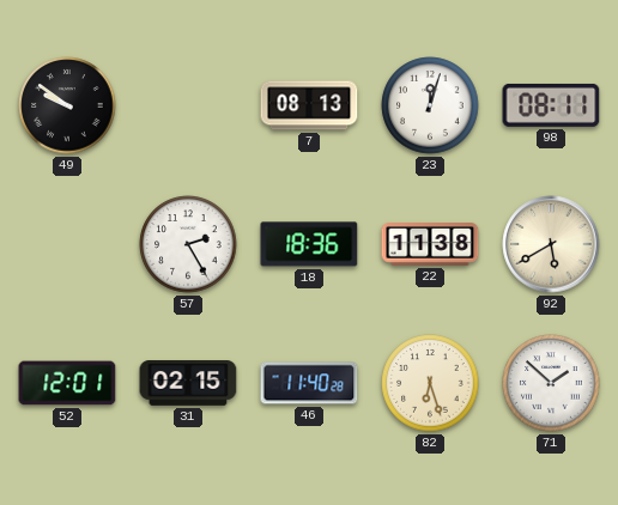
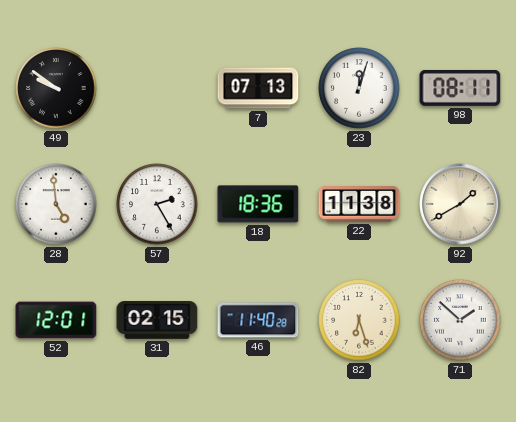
7: 08:13 -> 07:13 (258, 88)
28: none -> 4:59 (56, 204)
92: 5:40 -> 1:40 (460, 204)
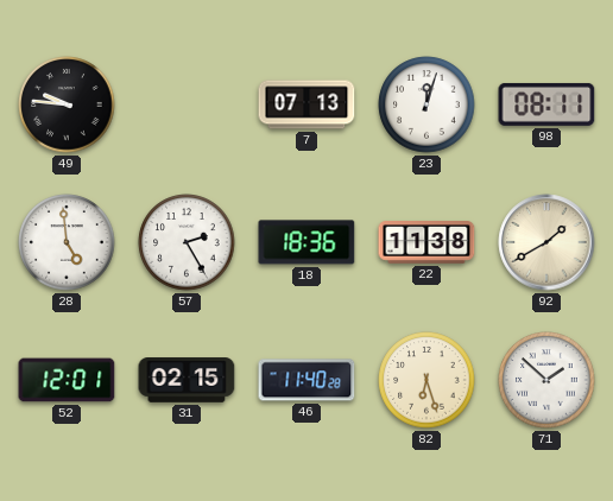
49: 9:51 -> 9:46 (67, 104)
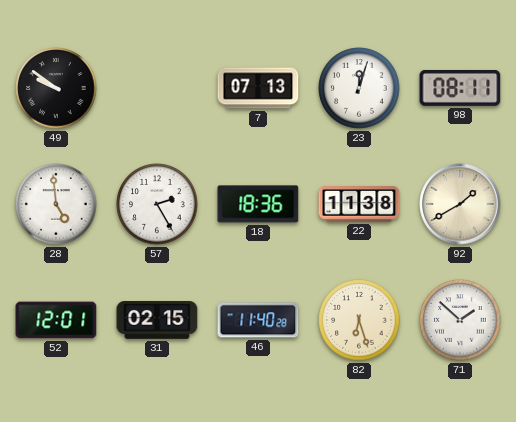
49: 9:46 -> 9:51 (56, 88)
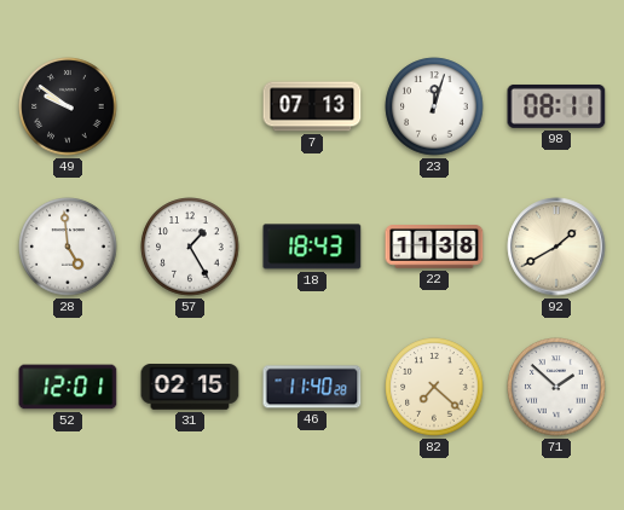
57: 2:25 -> 1:25 (190, 247)
18: 18:36 -> 18:43 (312, 247)
82: 6:27 -> 7:22 (434, 387)
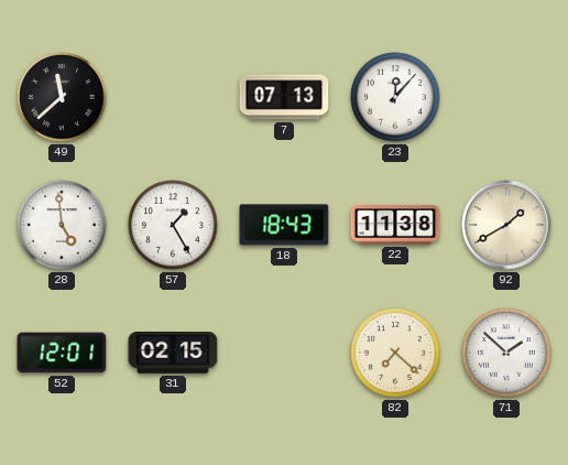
49: 9:51 -> 11:38 (62, 97)
23: 12:03 -> 12:07 (395, 97)
98: 08:11 -> none (556, 106)
46: 11:40 -> none (312, 387)
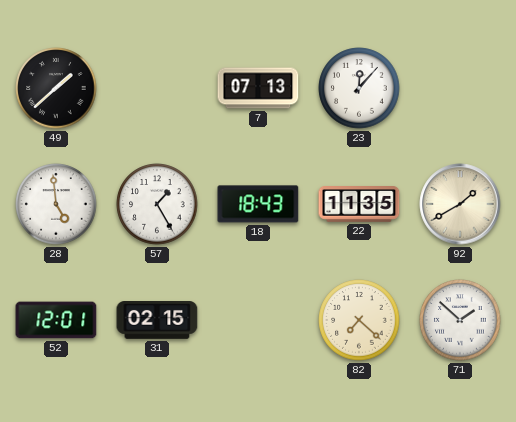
49: 11:38 -> 1:38 (56, 88)
22: 11:38 -> 11:35 (359, 205)
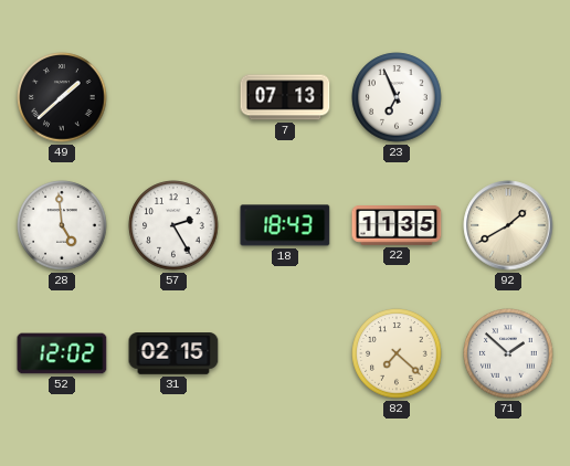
23: 12:07 -> 6:56 (397, 97)
57: 1:25 -> 2:25 (173, 225)
52: 12:01 -> 12:02 (62, 353)
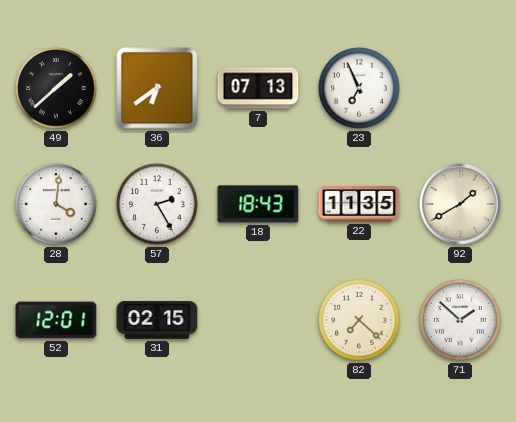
36: none -> 6:39 (157, 88)
28: 4:59 -> 4:01 (56, 204)
52: 12:02 -> 12:01 (56, 320)
